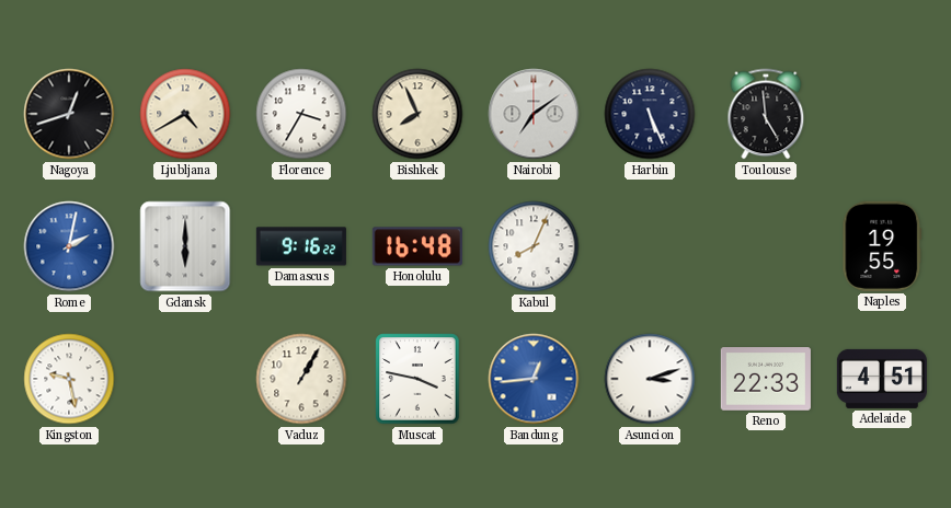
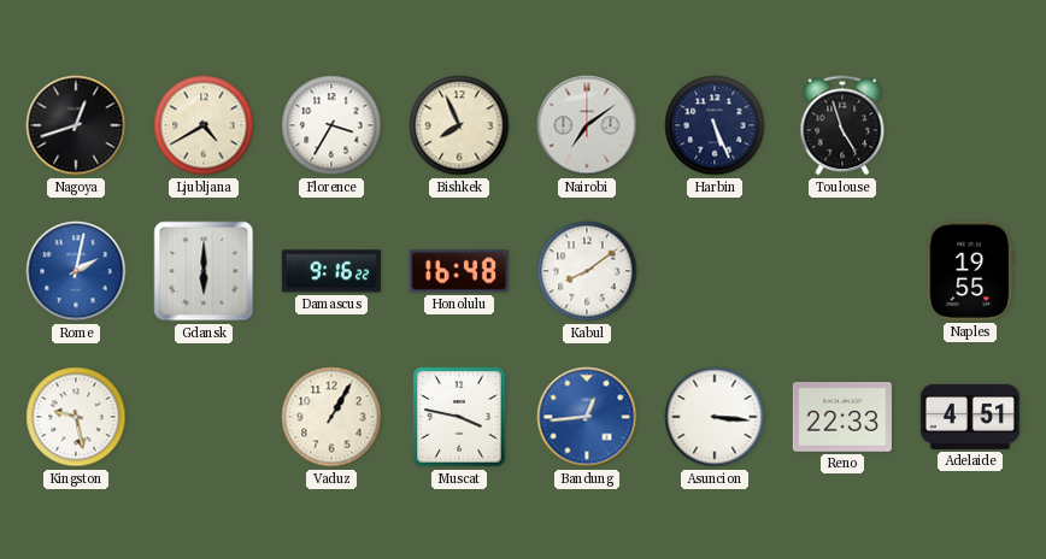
Toulouse: 4:59 -> 4:57 (842, 125)
Kabul: 8:04 -> 8:09 (587, 271)
Asuncion: 3:12 -> 3:16 (715, 417)
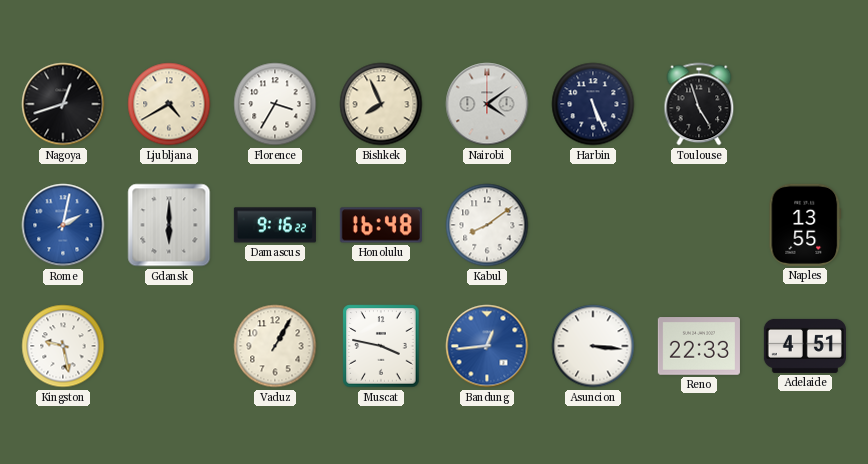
Nairobi: 7:09 -> 4:09 (487, 104)
Naples: 19:55 -> 13:55 (805, 225)
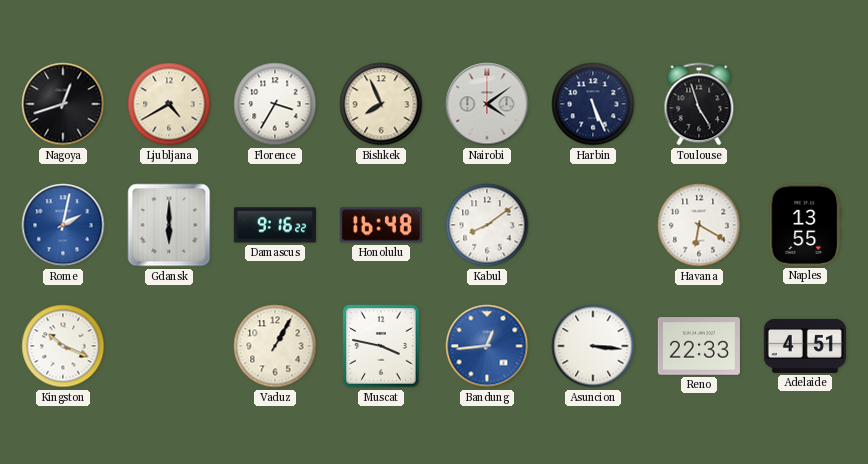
Havana: none -> 6:20 (699, 225)
Kingston: 9:28 -> 10:19 (63, 346)
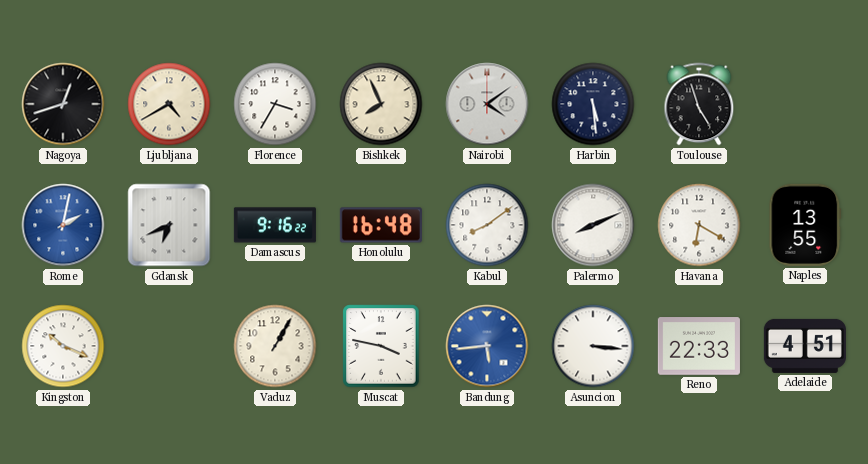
Harbin: 5:26 -> 5:29 (593, 104)
Gdansk: 6:00 -> 6:41 (169, 225)
Palermo: none -> 8:11 (593, 225)
Bandung: 12:44 -> 5:44 (487, 346)
